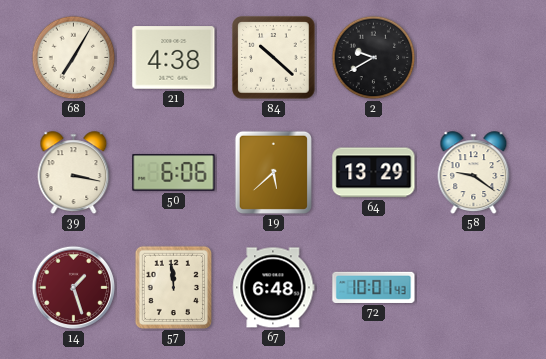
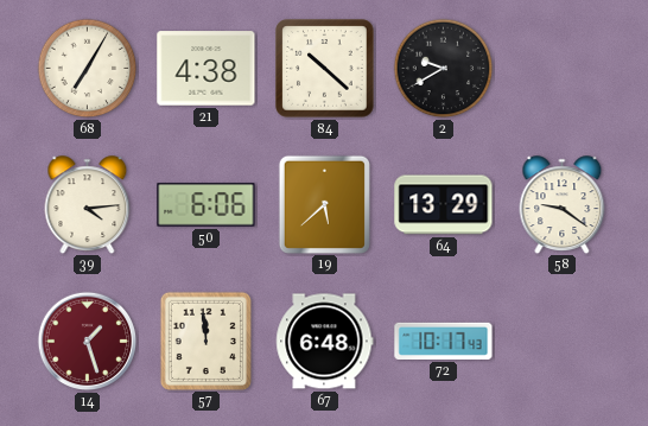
39: 3:17 -> 4:14 (88, 204)
72: 10:01 -> 10:17 (444, 341)
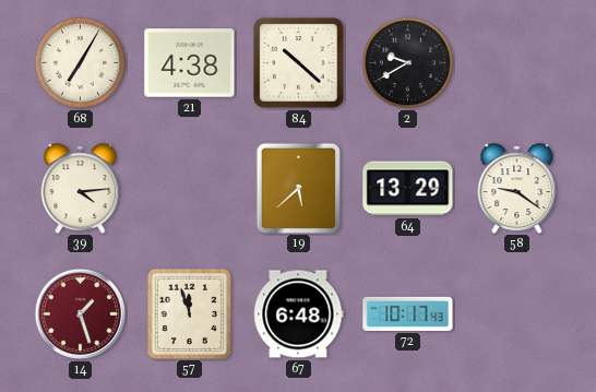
50: 6:06 -> none (207, 205)
57: 11:59 -> 11:57 (189, 313)
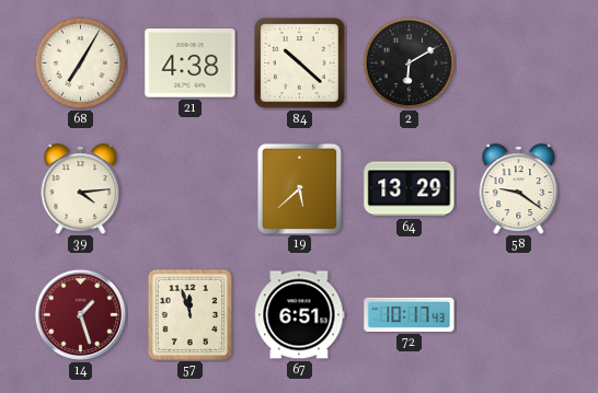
2: 9:40 -> 6:10 (410, 63)
67: 6:48 -> 6:51 (300, 315)
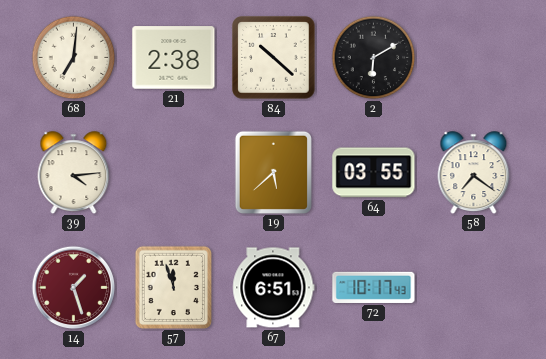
68: 7:05 -> 7:01 (74, 58)
21: 4:38 -> 2:38 (174, 58)
64: 13:29 -> 03:55 (374, 173)
58: 9:21 -> 7:21 (474, 172)
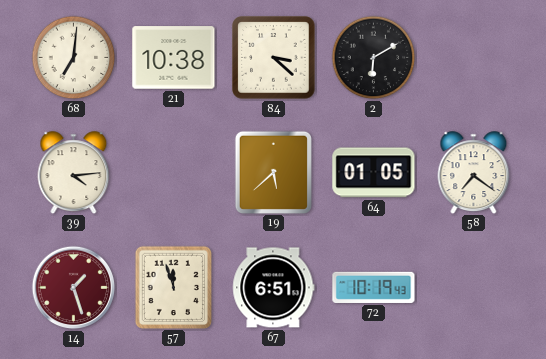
21: 2:38 -> 10:38 (174, 58)
84: 10:22 -> 3:22 (274, 58)
64: 03:55 -> 01:05 (374, 173)
72: 10:17 -> 10:19 (374, 287)
